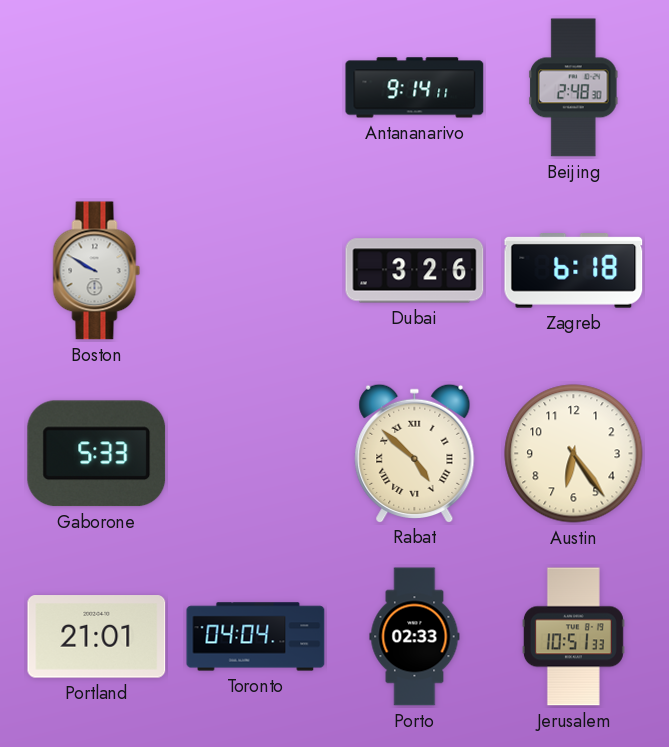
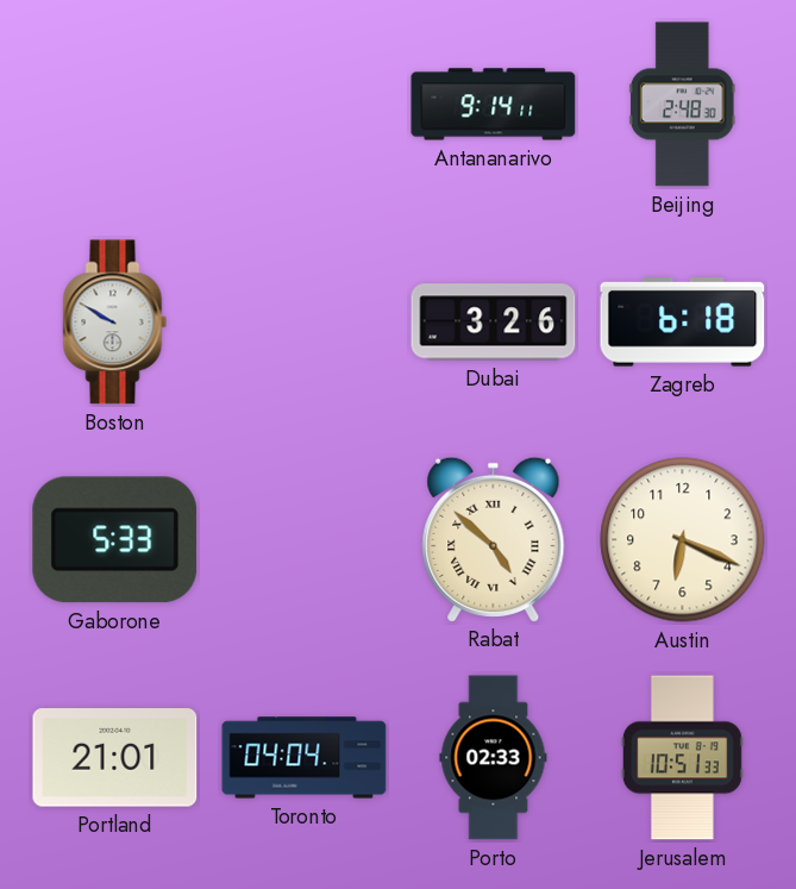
Austin: 6:24 -> 6:19 (683, 540)
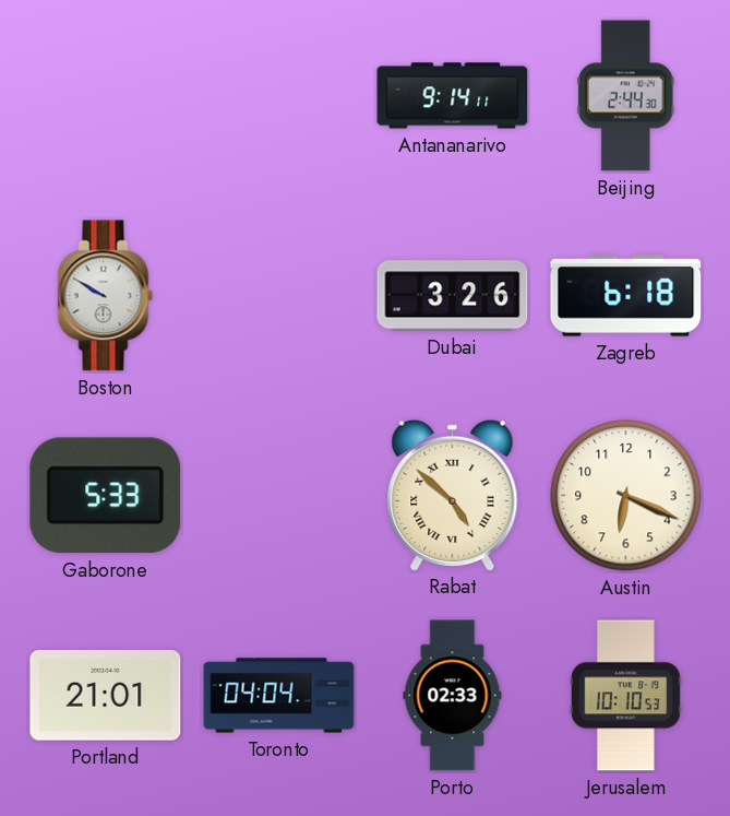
Beijing: 2:48 -> 2:44 (625, 96)
Jerusalem: 10:51 -> 10:10 (625, 696)
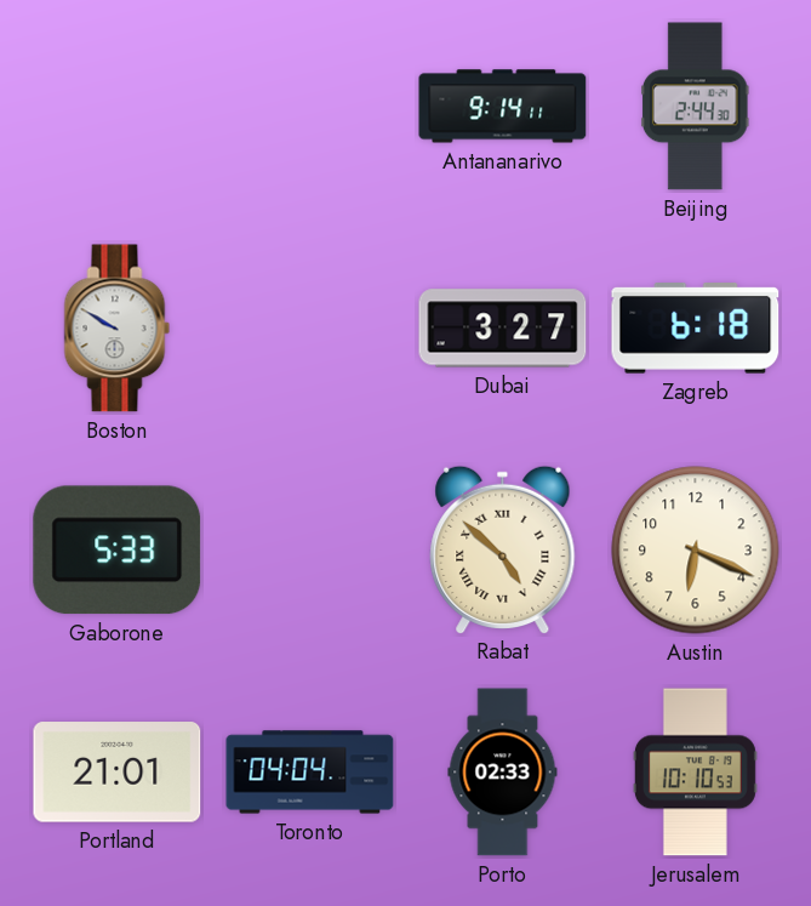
Dubai: 3:26 -> 3:27 (503, 329)
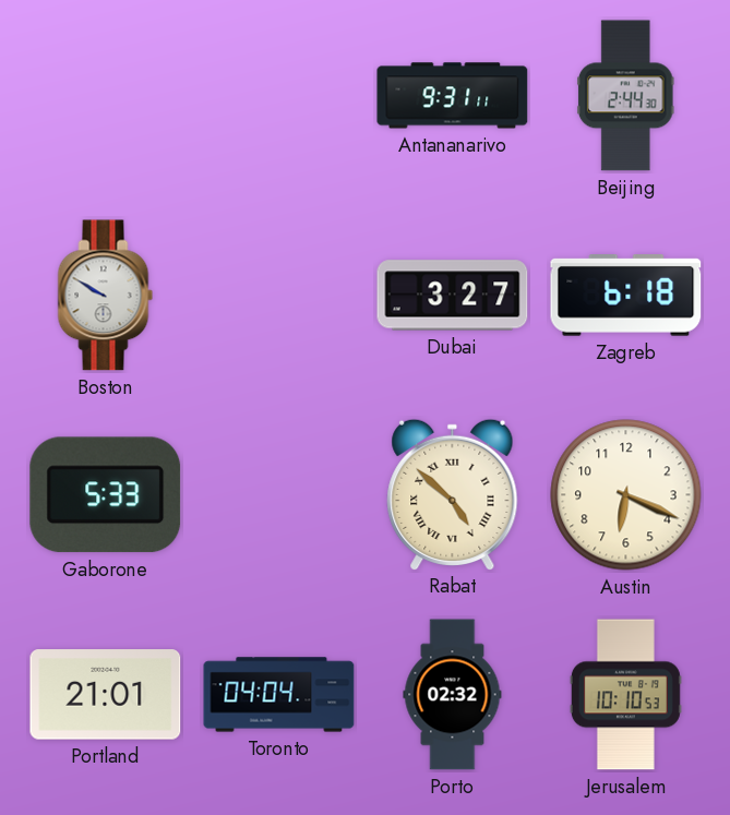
Antananarivo: 9:14 -> 9:31 (453, 96)
Porto: 02:33 -> 02:32 (453, 695)
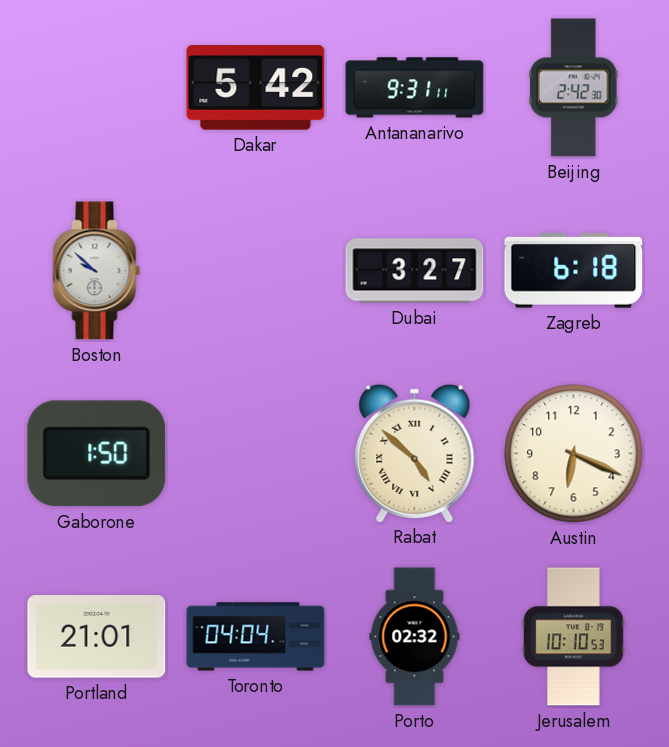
Dakar: none -> 5:42 (256, 88)
Beijing: 2:44 -> 2:42 (573, 88)
Boston: 9:50 -> 9:52 (97, 271)
Gaborone: 5:33 -> 1:50 (97, 454)
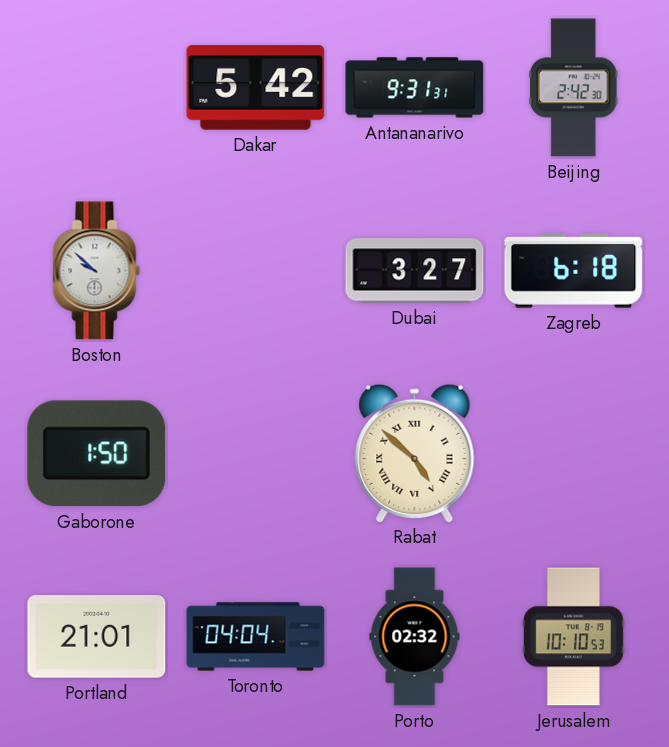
Antananarivo: 9:31:11 -> 9:31:31 (415, 88)
Austin: 6:19 -> none (574, 454)
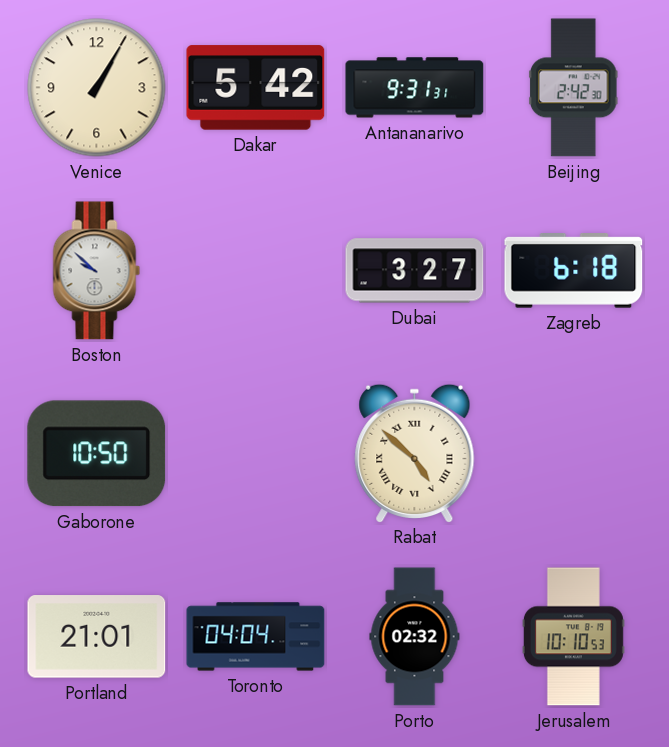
Venice: none -> 1:05 (97, 88)
Gaborone: 1:50 -> 10:50 (97, 454)
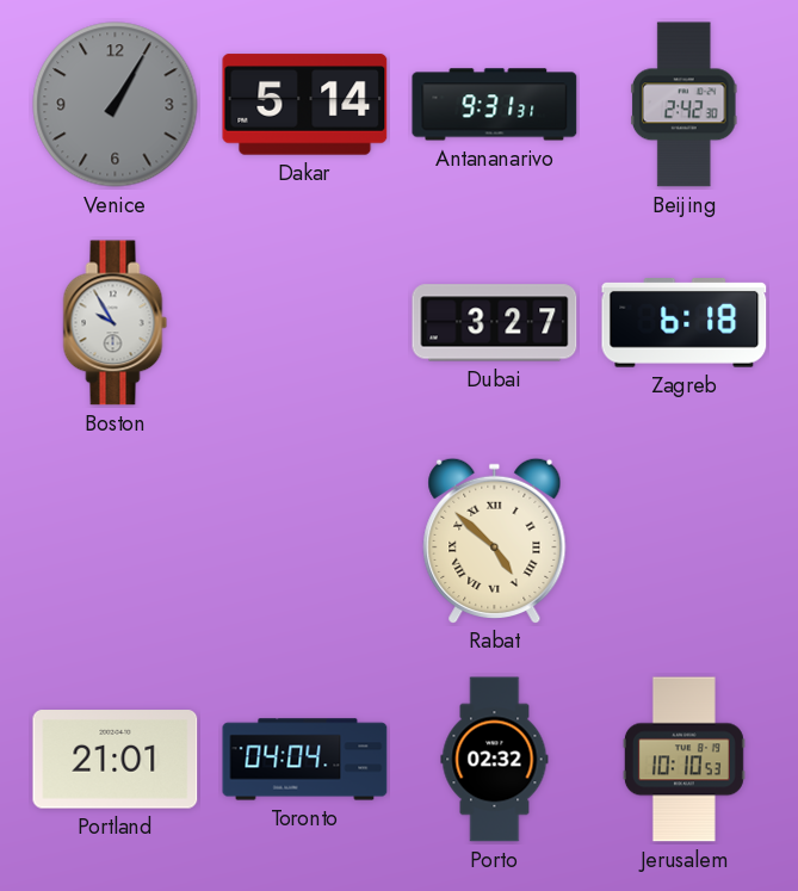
Venice dial: cream -> grey (116, 105)
Dakar: 5:42 -> 5:14 (305, 105)
Boston: 9:52 -> 9:55 (116, 323)
Gaborone: 10:50 -> none (97, 454)
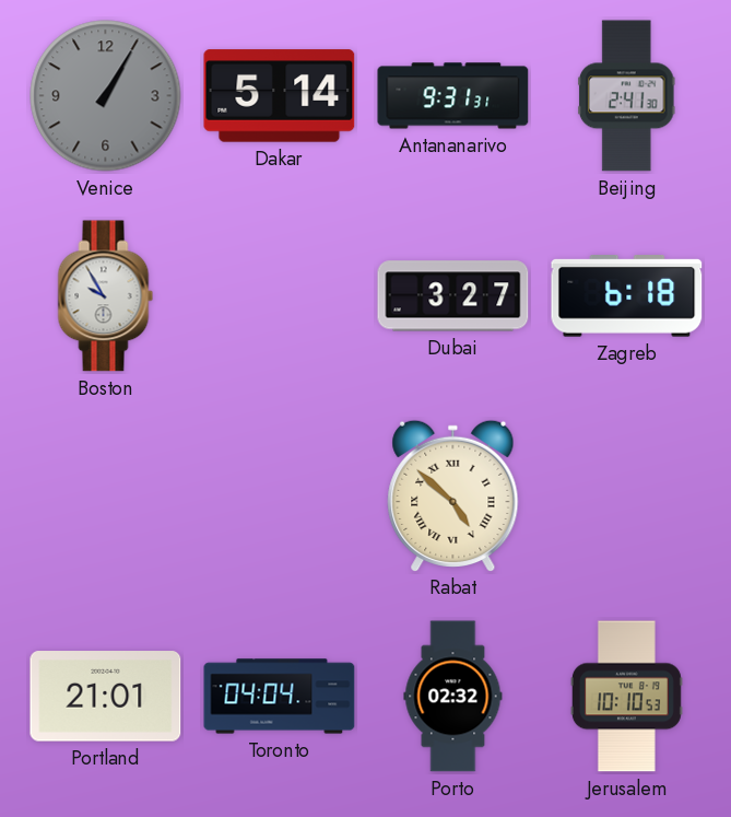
Beijing: 2:42 -> 2:41 (626, 96)
